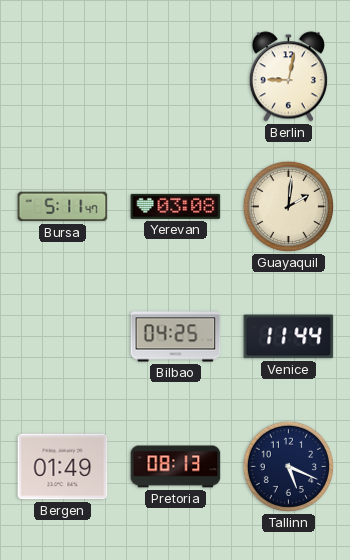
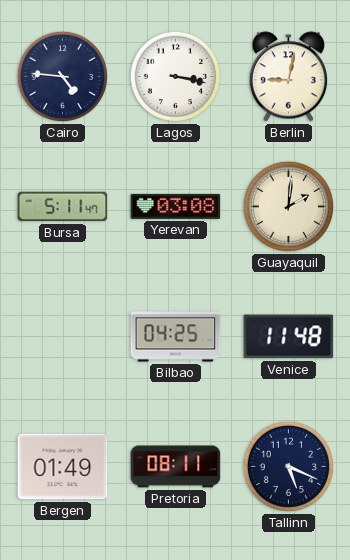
Cairo: none -> 4:46 (62, 76)
Lagos: none -> 3:17 (175, 76)
Venice: 11:44 -> 11:48 (289, 337)
Pretoria: 08:13 -> 08:11 (176, 467)
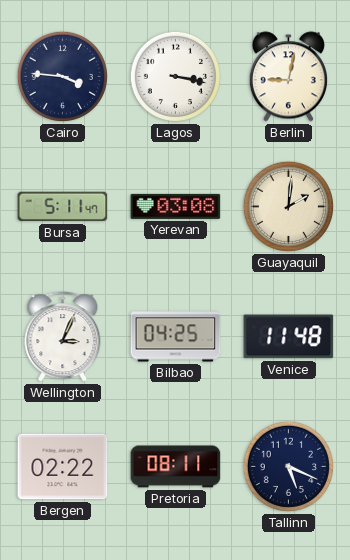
Cairo: 4:46 -> 3:46 (62, 76)
Wellington: none -> 3:04 (63, 337)
Bergen: 01:49 -> 02:22 (63, 467)
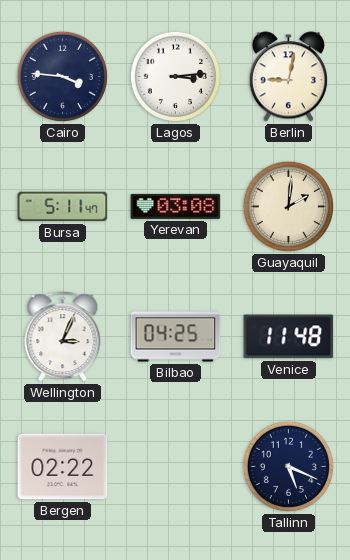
Lagos: 3:17 -> 3:14 (175, 76)
Pretoria: 08:11 -> none (176, 467)
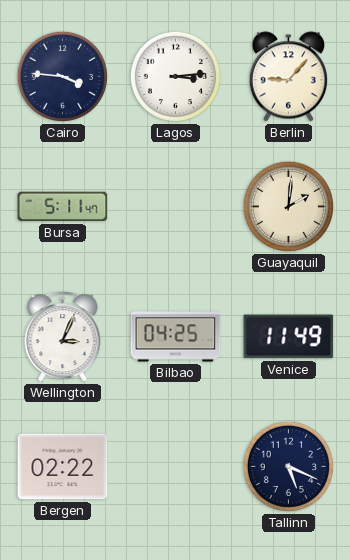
Berlin: 9:02 -> 9:07 (288, 77)
Yerevan: 03:08 -> none (176, 206)
Venice: 11:48 -> 11:49 (289, 337)
